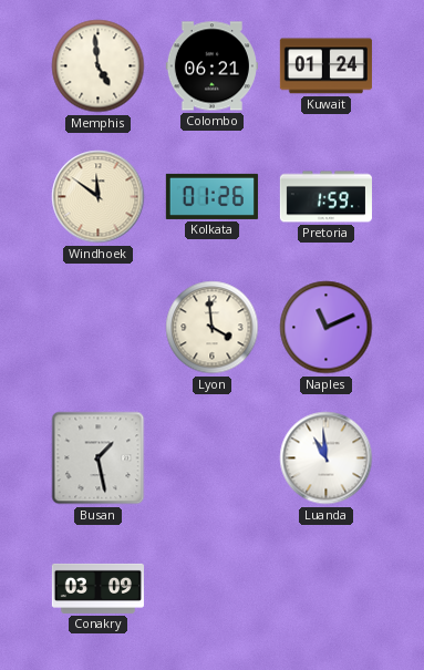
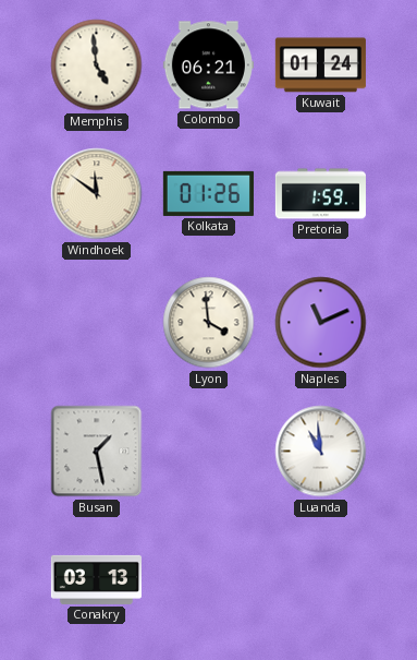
Conakry: 03:09 -> 03:13 (96, 579)
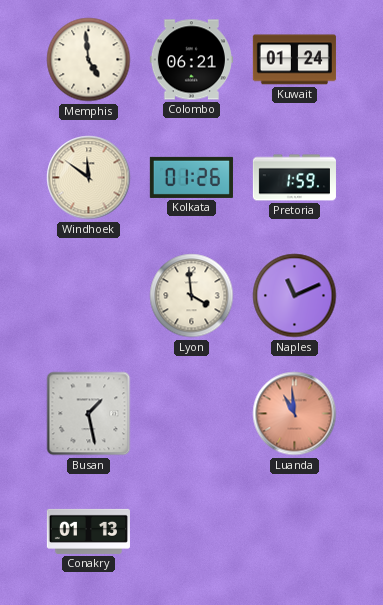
Luanda dial: white -> salmon (295, 414)
Conakry: 03:13 -> 01:13 (88, 531)
